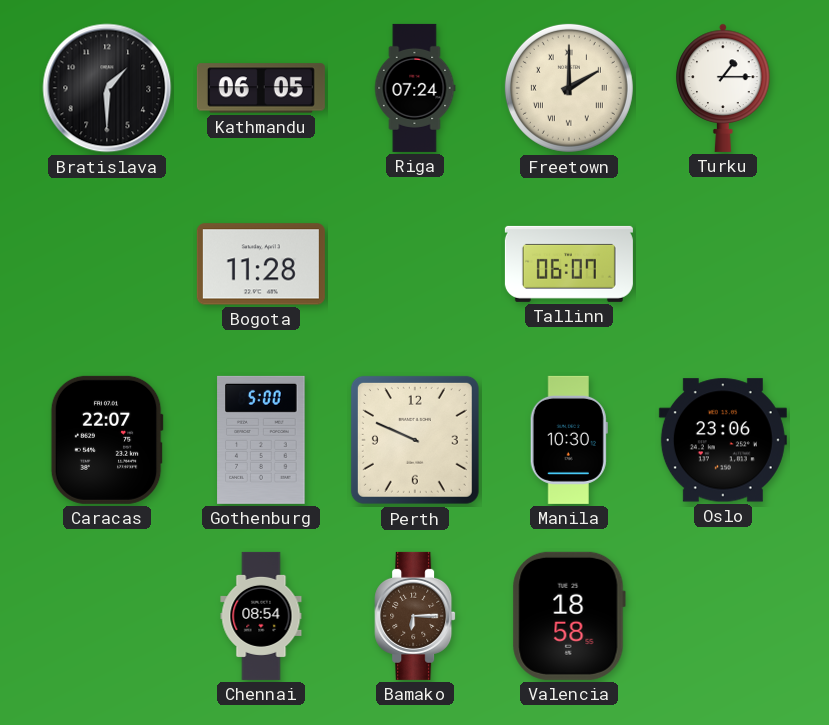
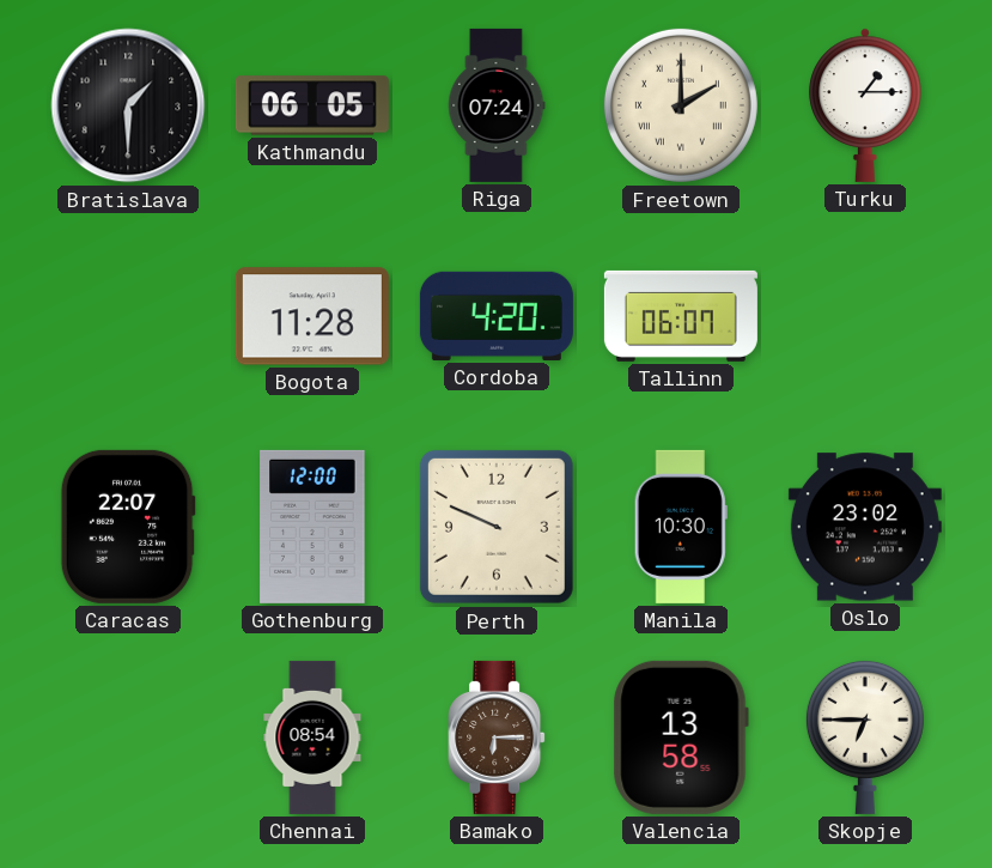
Cordoba: none -> 4:20 (497, 316)
Gothenburg: 5:00 -> 12:00 (312, 527)
Oslo: 23:06 -> 23:02 (865, 527)
Valencia: 18:58 -> 13:58 (681, 738)
Skopje: none -> 6:45 (865, 736)
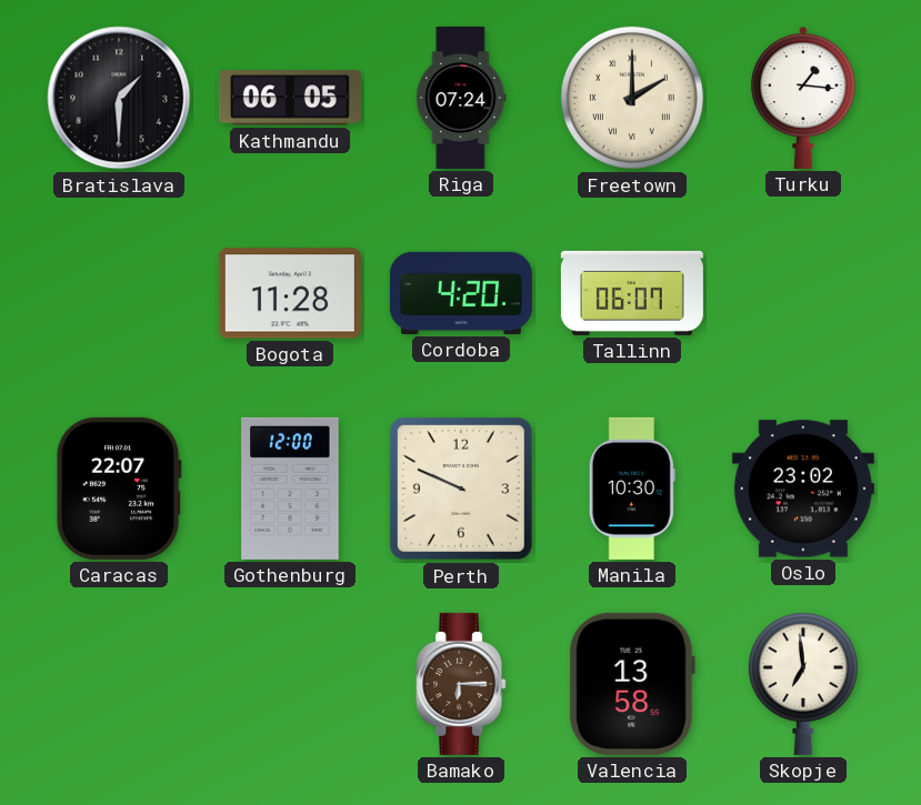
Turku: 1:15 -> 1:16 (803, 98)
Chennai: 08:54 -> none (312, 738)
Skopje: 6:45 -> 6:59 (803, 683)
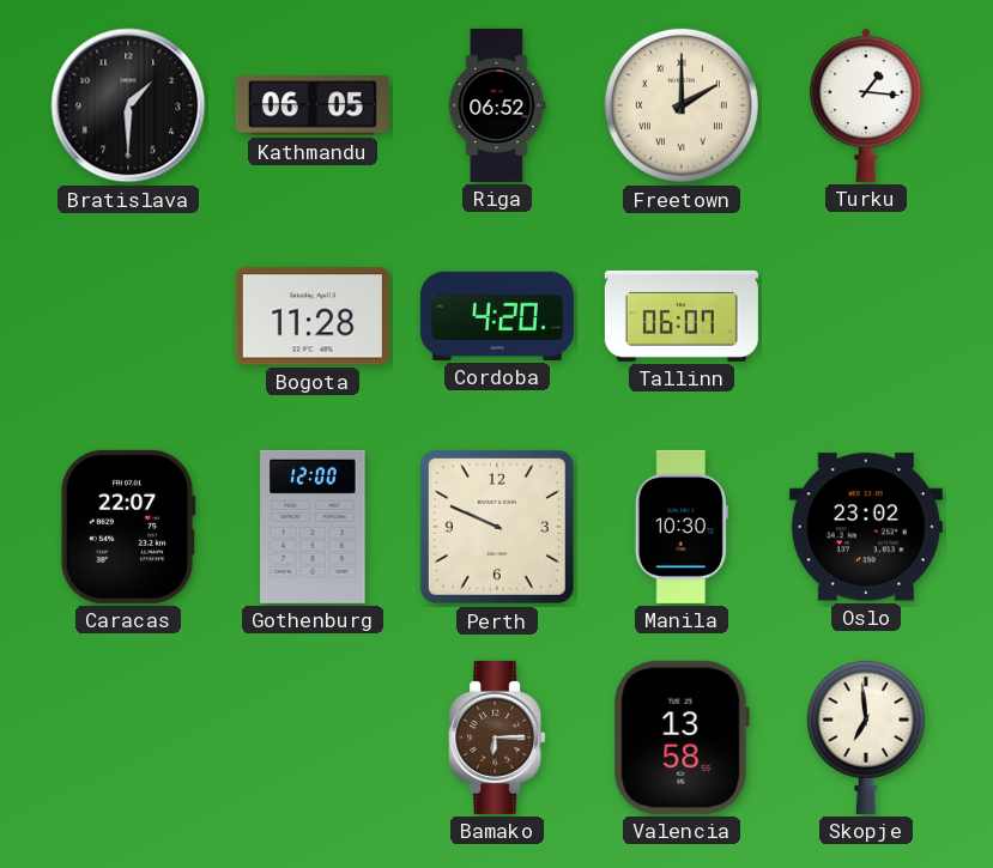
Riga: 07:24 -> 06:52 (497, 105)
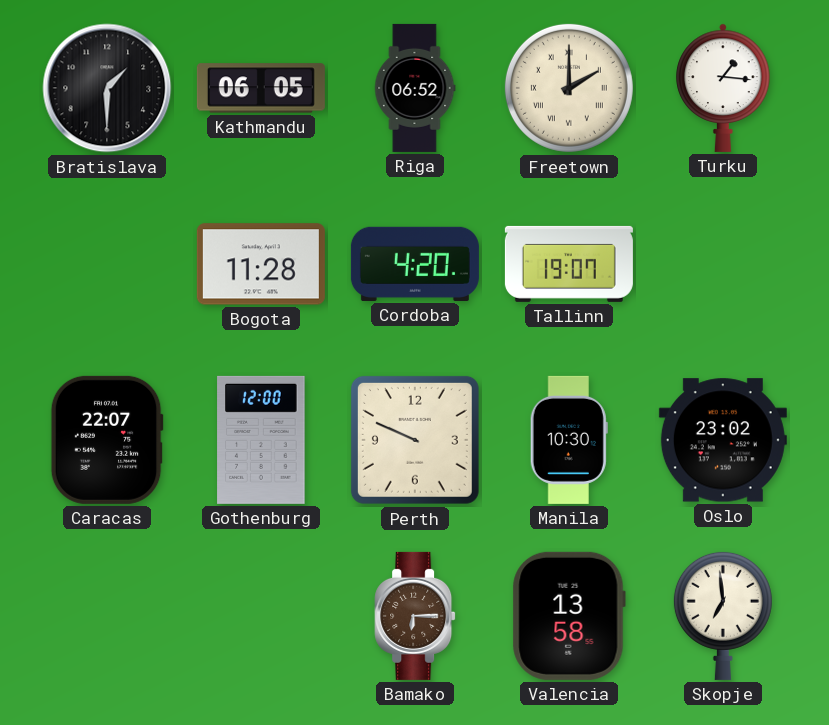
Tallinn: 06:07 -> 19:07 (569, 264)
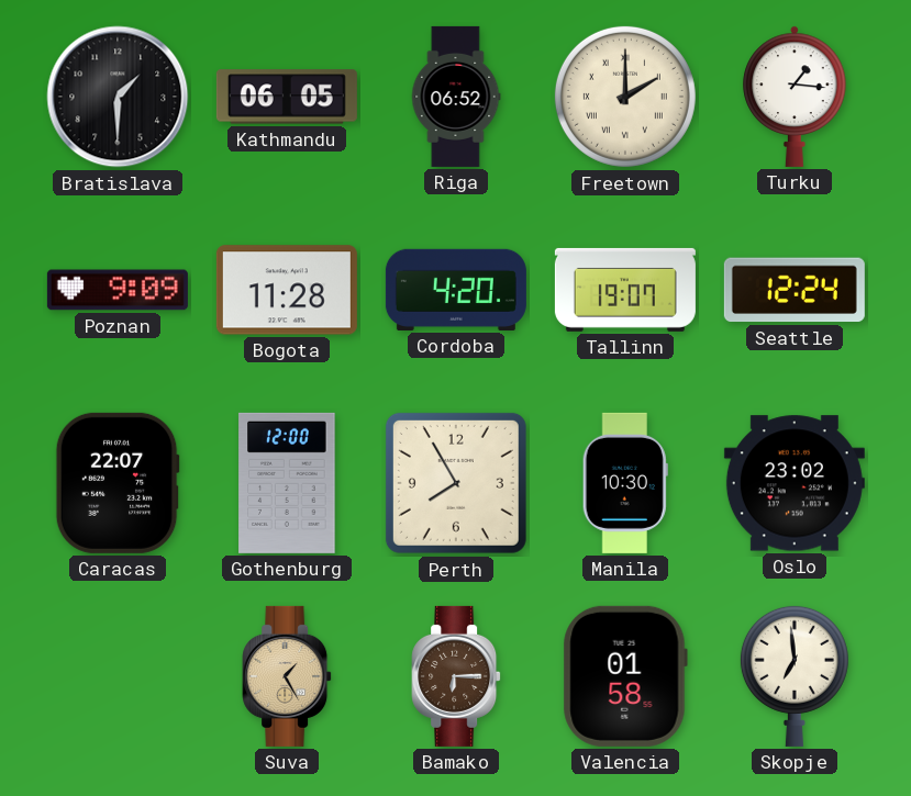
Poznan: none -> 9:09 (118, 290)
Seattle: none -> 12:24 (795, 290)
Perth: 9:49 -> 7:55 (456, 483)
Suva: none -> 1:25 (287, 676)
Valencia: 13:58 -> 01:58 (625, 676)
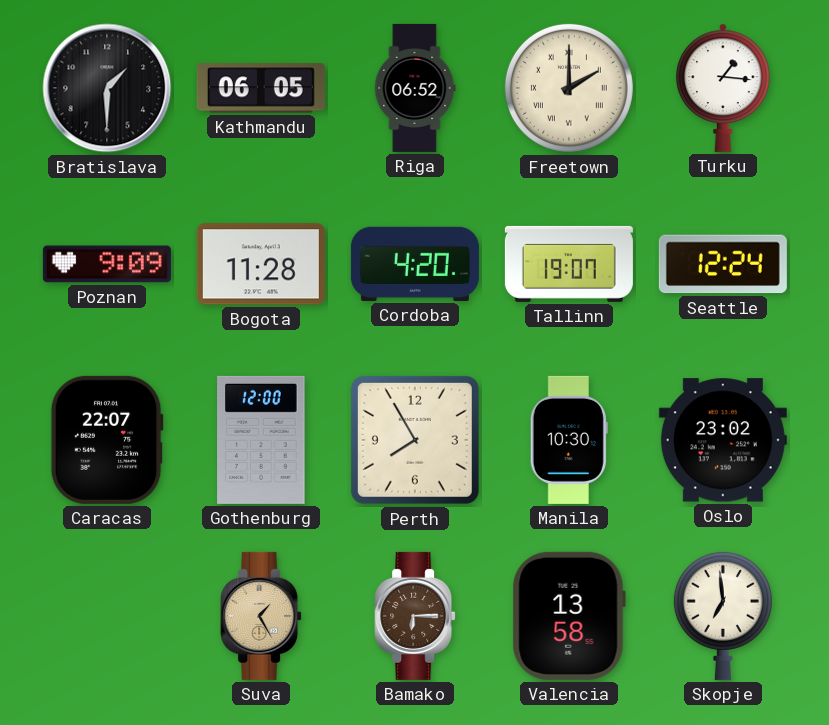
Valencia: 01:58 -> 13:58 (569, 616)
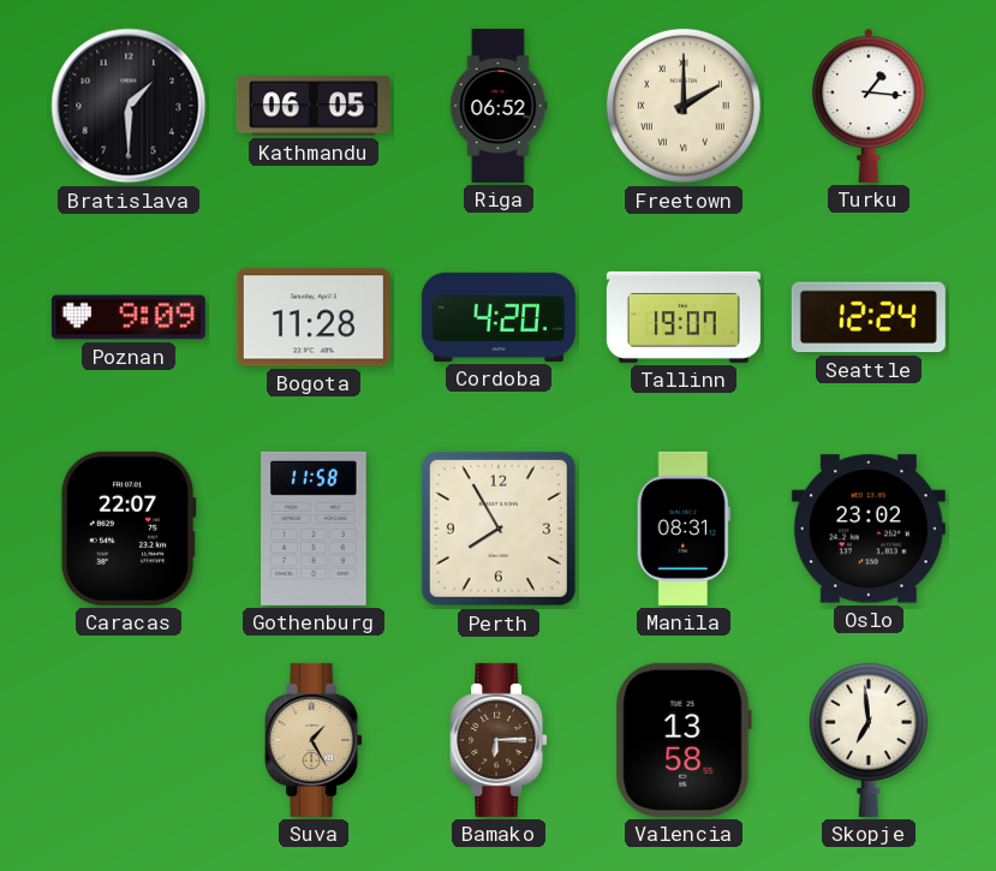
Gothenburg: 12:00 -> 11:58 (314, 529)
Manila: 10:30 -> 08:31 (684, 529)
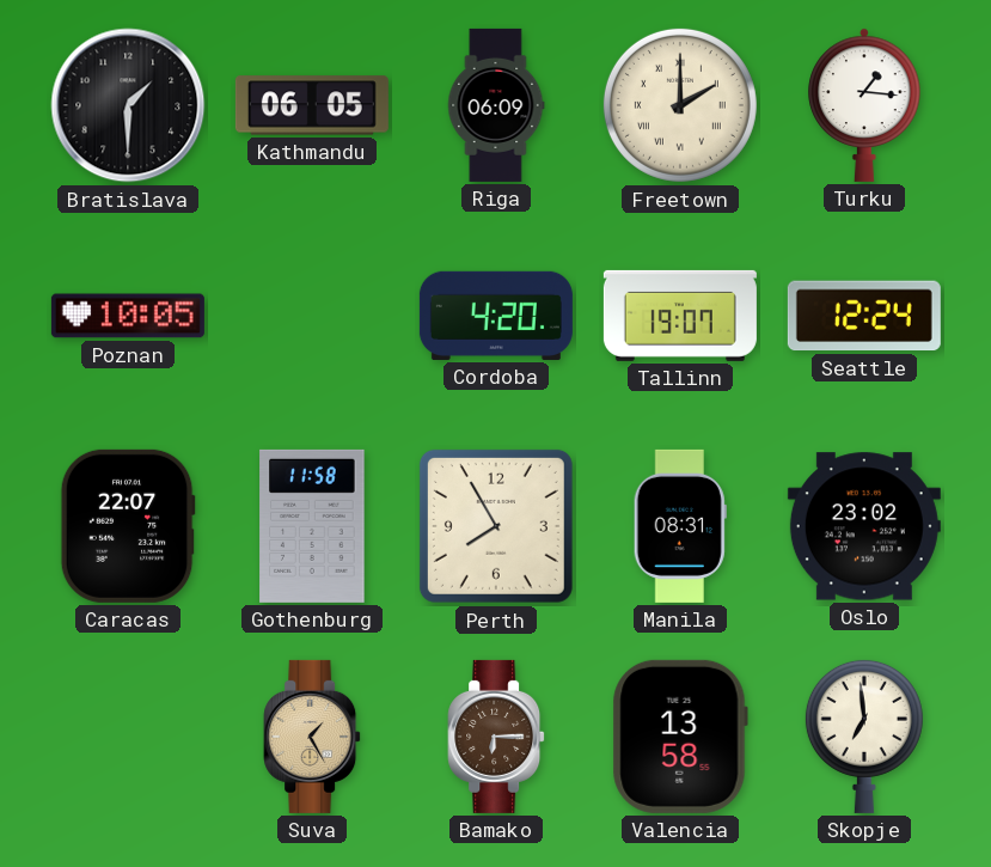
Riga: 06:52 -> 06:09 (496, 105)
Poznan: 9:09 -> 10:05 (128, 316)
Bogota: 11:28 -> none (314, 317)
